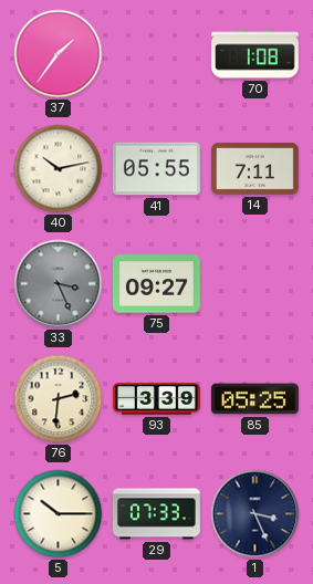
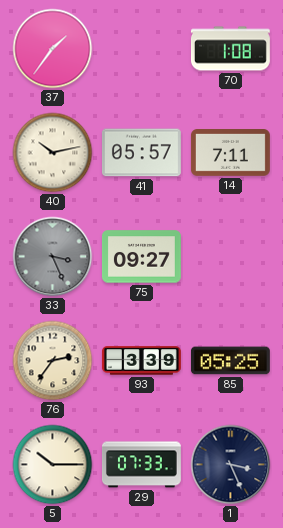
41: 05:55 -> 05:57 (141, 153)
76: 2:31 -> 2:36 (53, 361)
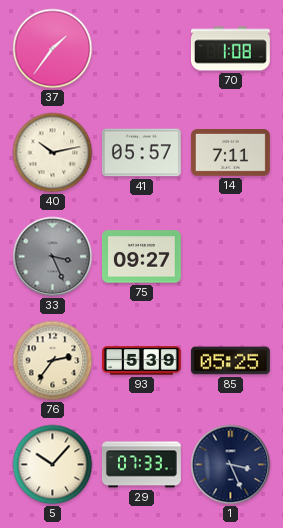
93: 3:39 -> 5:39 (142, 361)
5: 10:15 -> 10:07 (53, 465)
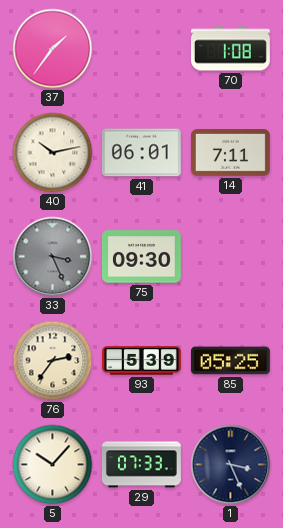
41: 05:57 -> 06:01 (141, 153)
75: 09:27 -> 09:30 (141, 257)
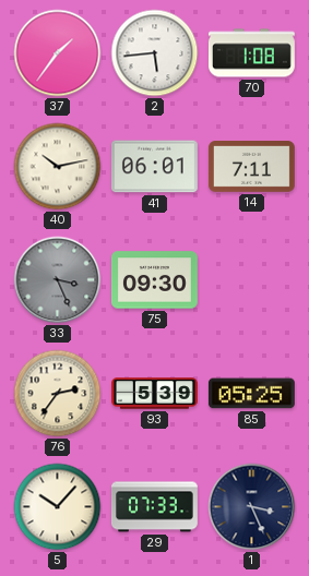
2: none -> 5:44 (155, 53)
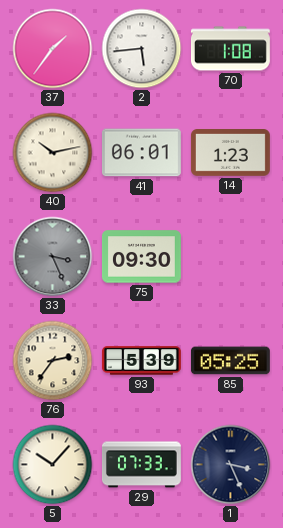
14: 7:11 -> 1:23 (230, 153)
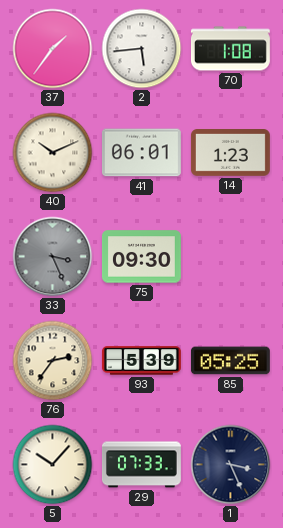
40: 10:13 -> 10:11 (53, 153)
